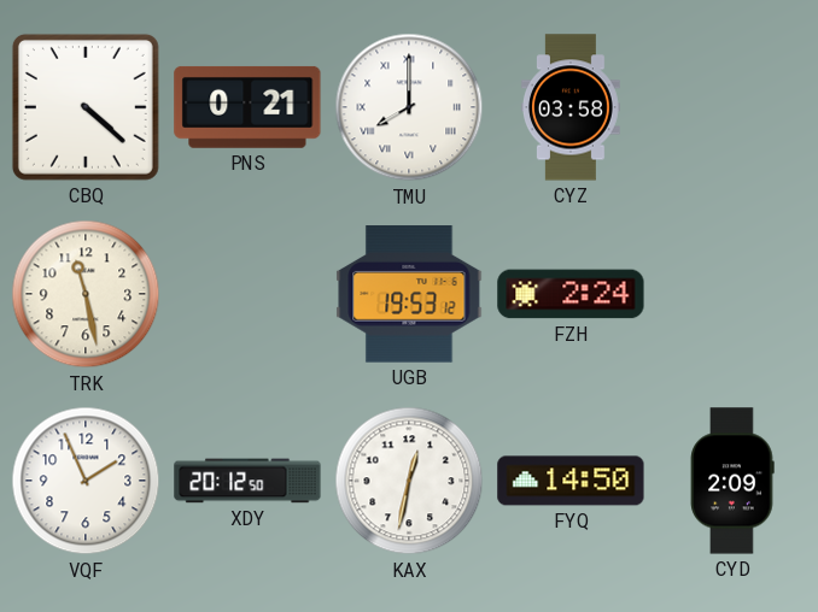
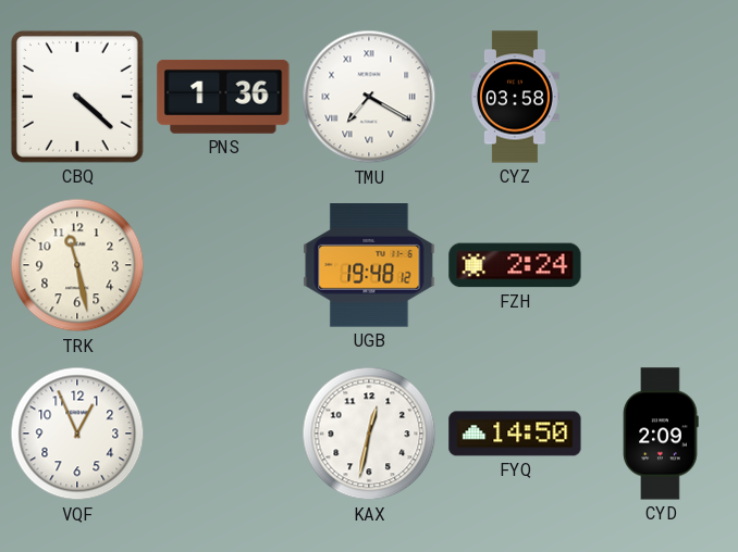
PNS: 0:21 -> 1:36 (223, 97)
TMU: 8:00 -> 7:20 (369, 97)
UGB: 19:53 -> 19:48 (369, 265)
VQF: 1:56 -> 12:56 (77, 434)
XDY: 20:12 -> none (247, 481)
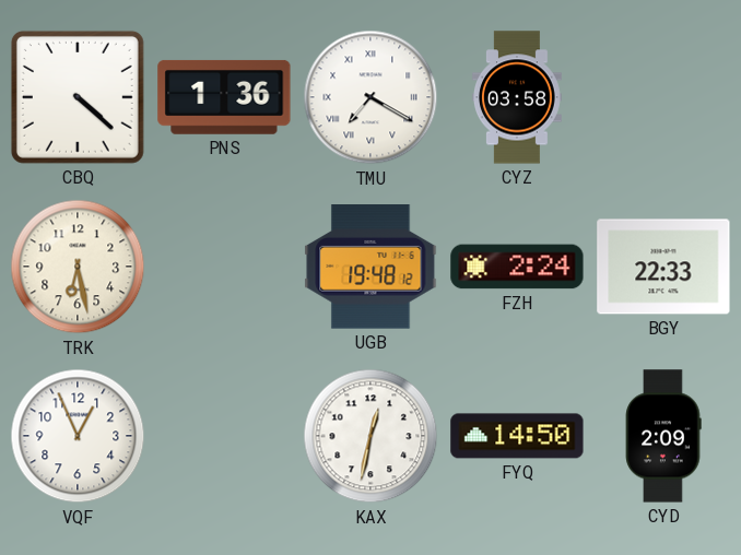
TRK: 11:28 -> 6:28 (78, 267)
BGY: none -> 22:33 (663, 267)
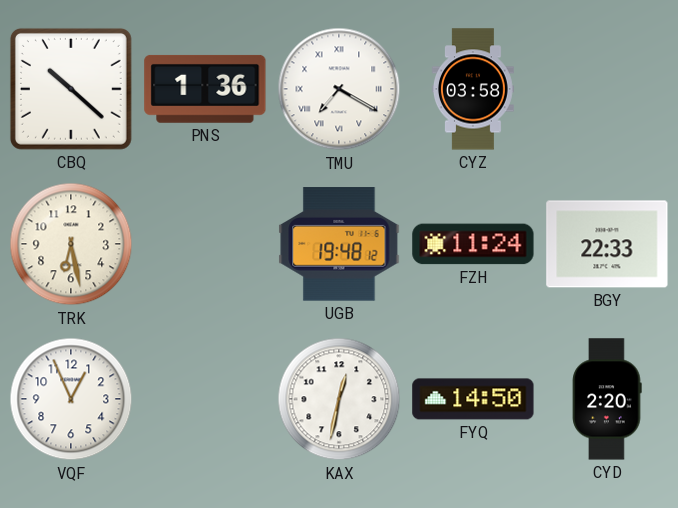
CBQ: 4:22 -> 10:22 (71, 89)
FZH: 2:24 -> 11:24 (473, 244)
CYD: 2:09 -> 2:20 (607, 399)
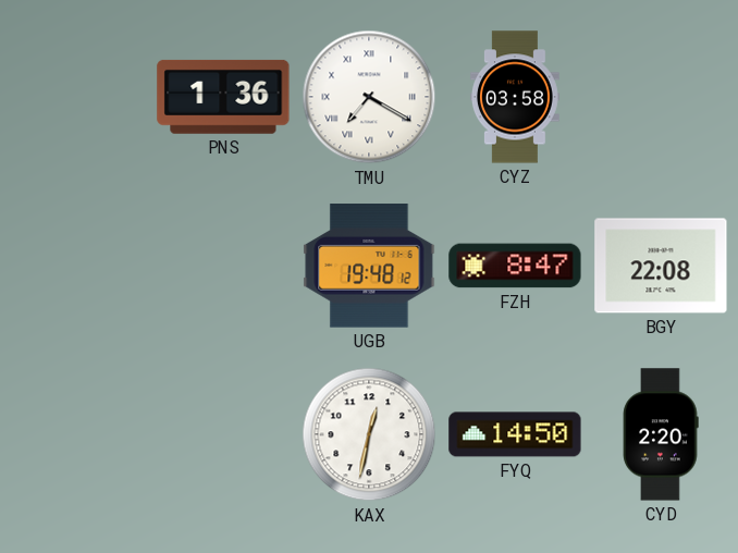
CBQ: 10:22 -> none (71, 89)
TRK: 6:28 -> none (71, 244)
FZH: 11:24 -> 8:47 (515, 266)
BGY: 22:33 -> 22:08 (661, 266)
VQF: 12:56 -> none (71, 399)
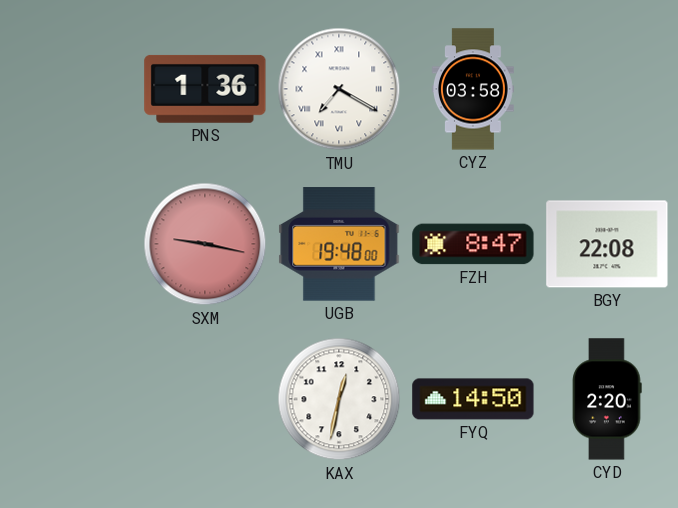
SXM: none -> 9:17 (205, 244)
UGB: 19:48:12 -> 19:48:00 (339, 244)
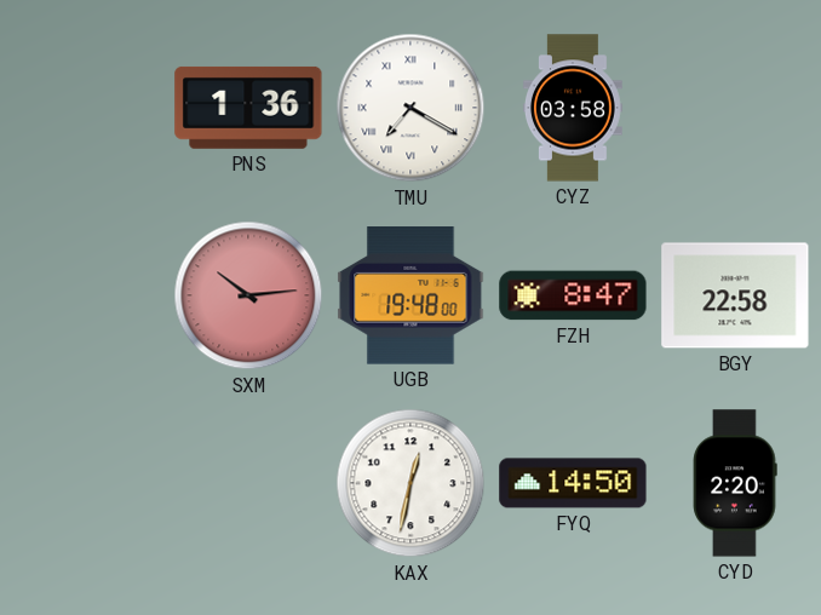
SXM: 9:17 -> 10:14 (248, 295)
BGY: 22:08 -> 22:58 (735, 295)
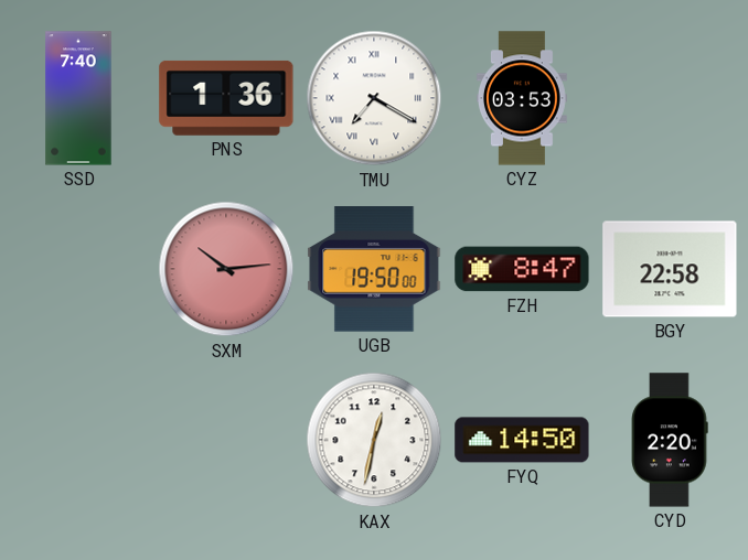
SSD: none -> 7:40 (78, 98)
CYZ: 03:58 -> 03:53 (522, 98)
UGB: 19:48 -> 19:50 (374, 269)
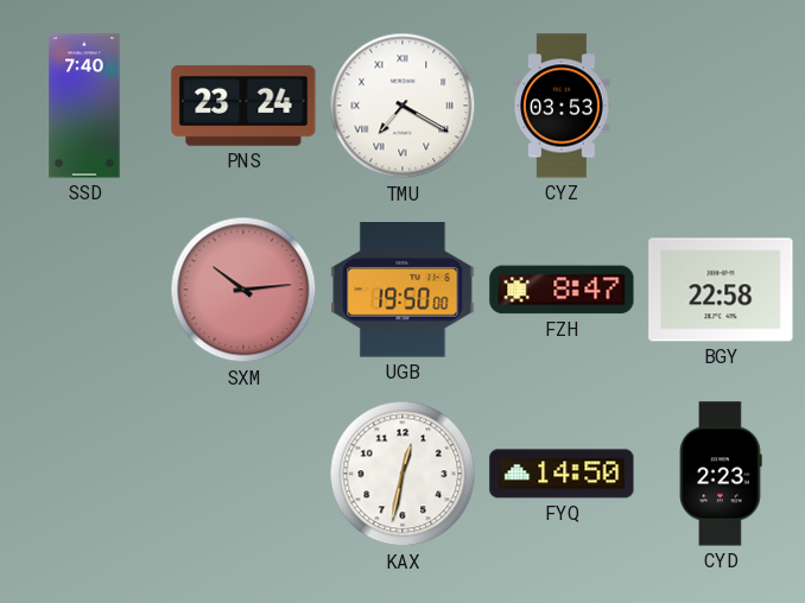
PNS: 1:36 -> 23:24 (243, 106)
CYD: 2:20 -> 2:23 (721, 474)
